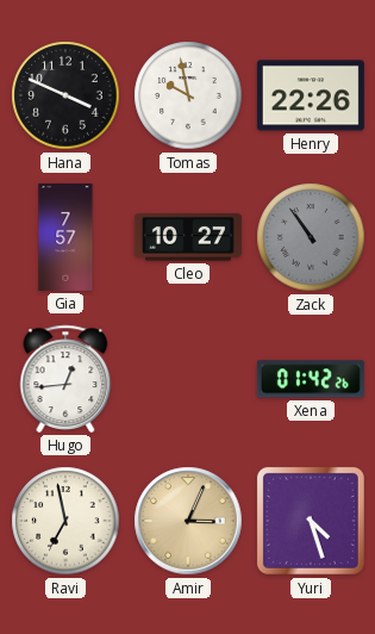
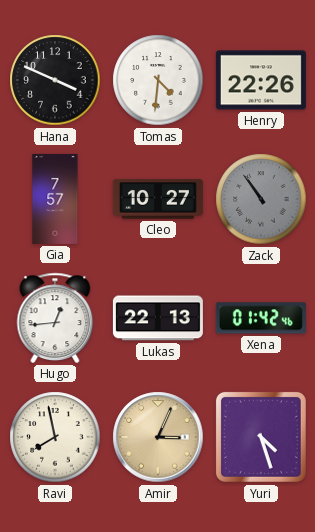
Tomas: 9:58 -> 4:31 (158, 80)
Lukas: none -> 22:13 (158, 318)
Xena: 01:42:26 -> 01:42:46 (261, 318)
Ravi: 6:58 -> 7:58 (55, 437)
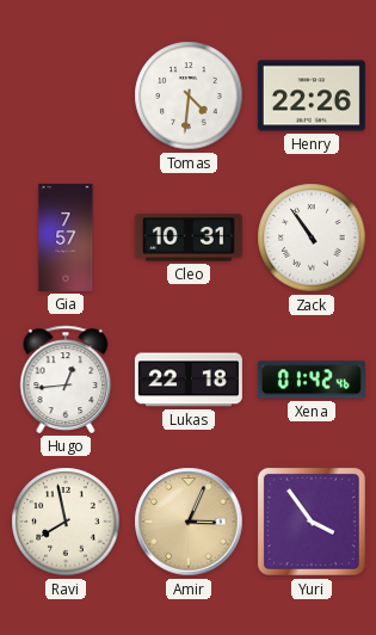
Hana: 3:49 -> none (55, 80)
Cleo: 10:27 -> 10:31 (189, 238)
Zack dial: grey -> white (312, 238)
Lukas: 22:13 -> 22:18 (189, 380)
Yuri: 4:27 -> 3:54 (312, 522)
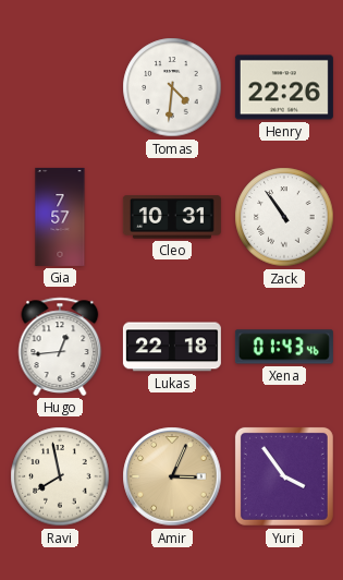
Xena: 01:42 -> 01:43 (284, 347)
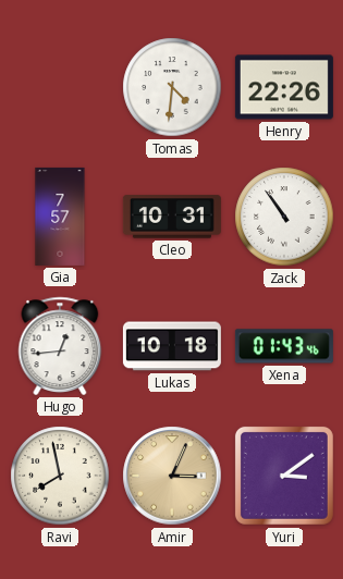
Lukas: 22:18 -> 10:18 (172, 346)
Yuri: 3:54 -> 3:09 (284, 476)
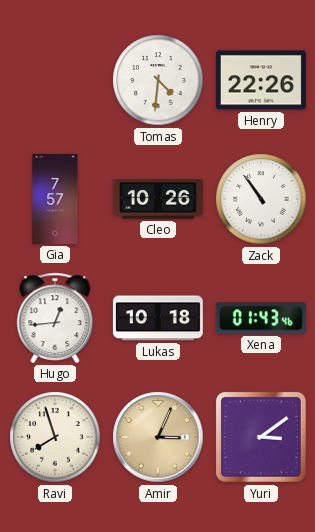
Cleo: 10:31 -> 10:26 (158, 199)
Ravi: 7:58 -> 7:57 (55, 437)
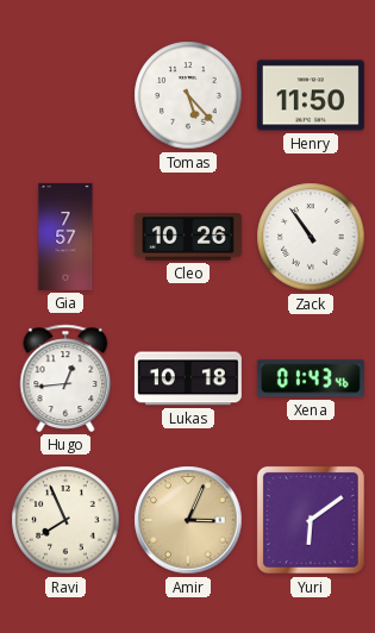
Tomas: 4:31 -> 5:23 (188, 95)
Henry: 22:26 -> 11:50 (311, 95)
Ravi: 7:57 -> 7:56 (65, 520)
Yuri: 3:09 -> 6:09 (311, 520)
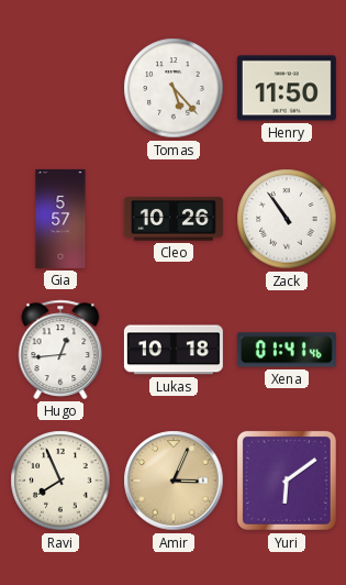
Gia: 7:57 -> 5:57 (60, 219)
Xena: 01:43 -> 01:41 (287, 350)
